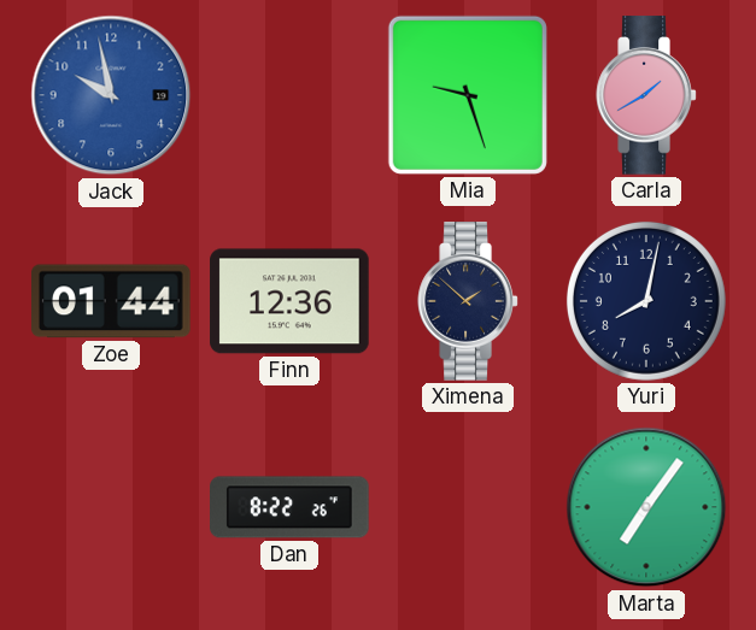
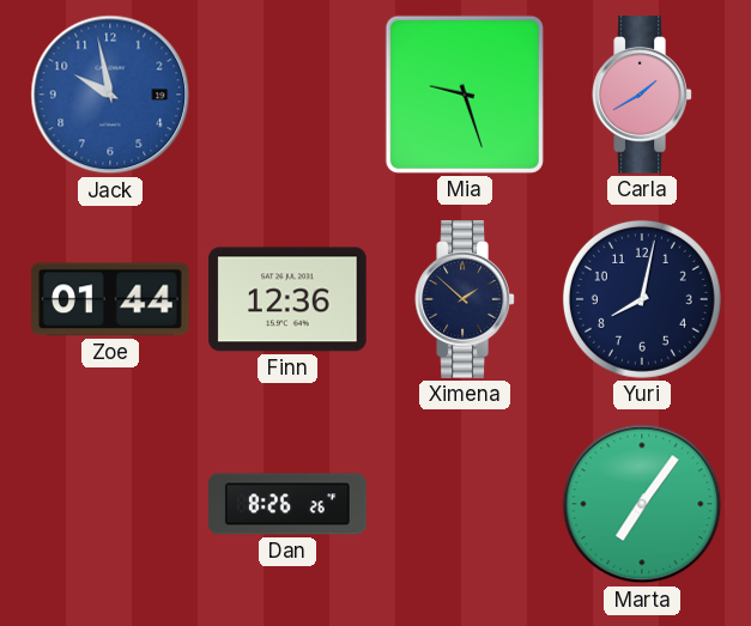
Dan: 8:22 -> 8:26 (287, 504)
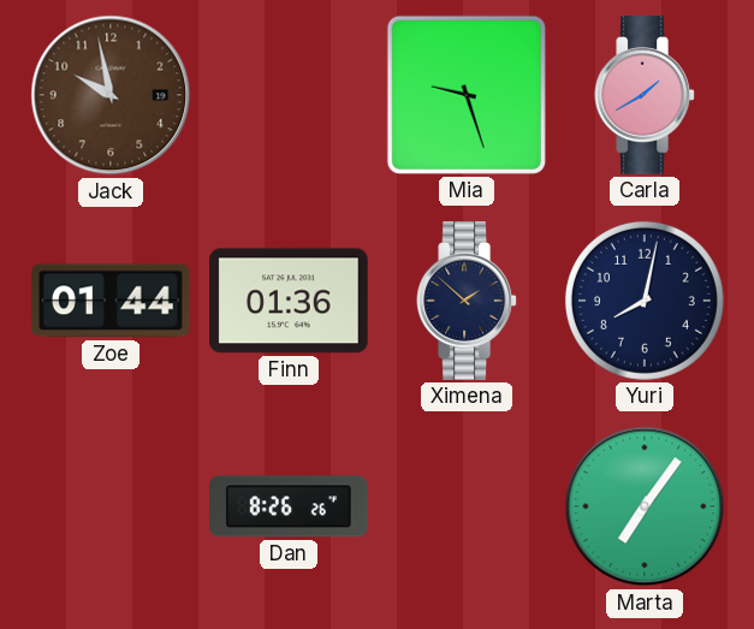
Jack dial: blue -> brown (111, 95)
Finn: 12:36 -> 01:36 (289, 301)
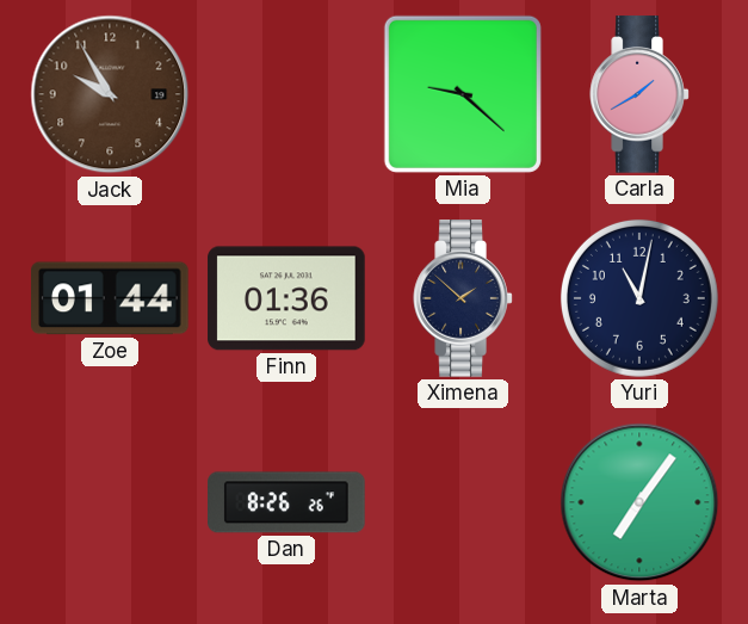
Jack: 9:58 -> 9:55 (110, 94)
Mia: 9:27 -> 9:22 (463, 94)
Yuri: 8:02 -> 11:02 (639, 298)
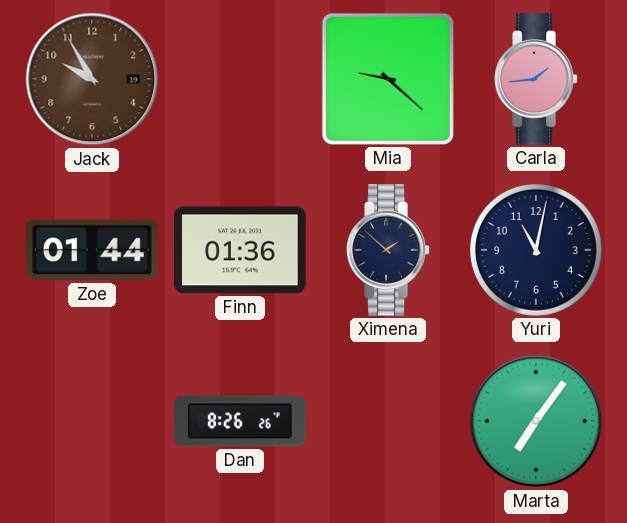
Carla: 1:40 -> 1:44 (536, 79)
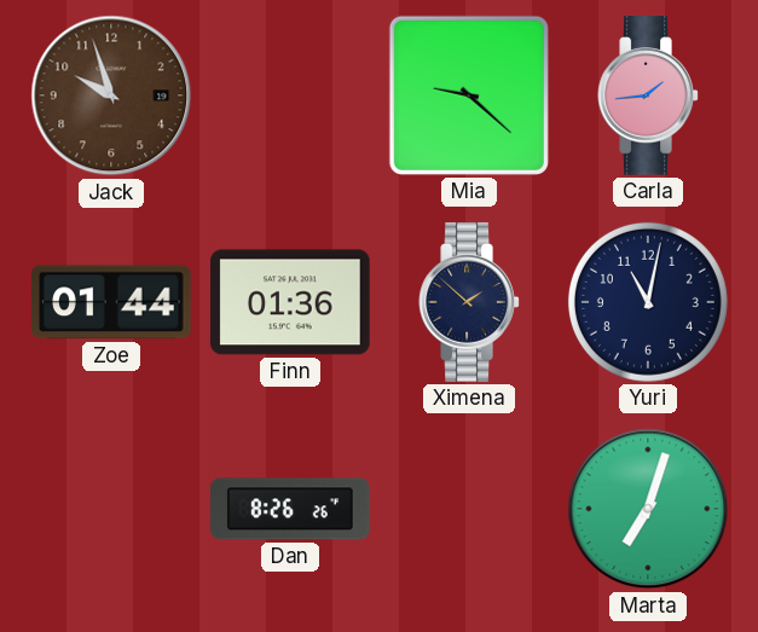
Jack: 9:55 -> 9:57 (111, 95)
Marta: 7:06 -> 7:03 (648, 509)
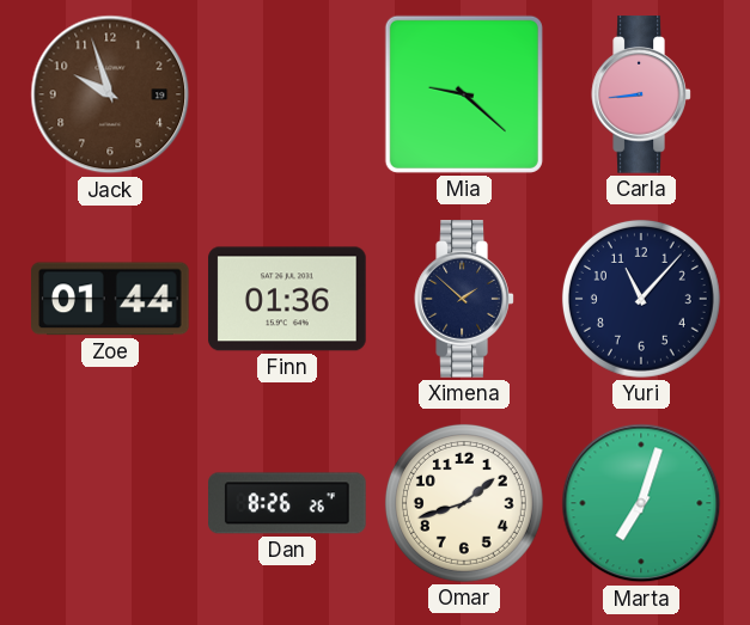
Carla: 1:44 -> 8:44 (641, 94)
Yuri: 11:02 -> 11:07 (641, 299)
Omar: none -> 1:42 (464, 503)
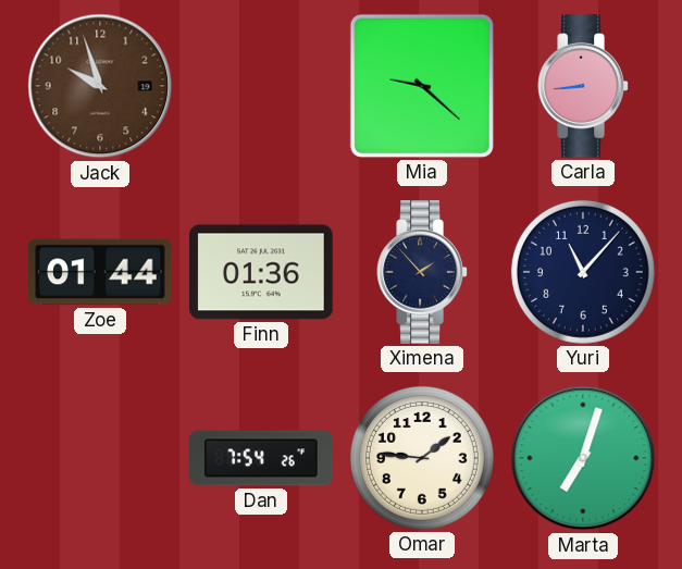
Ximena: 1:52 -> 1:53 (422, 272)
Dan: 8:26 -> 7:54 (261, 458)
Omar: 1:42 -> 1:46 (422, 458)
